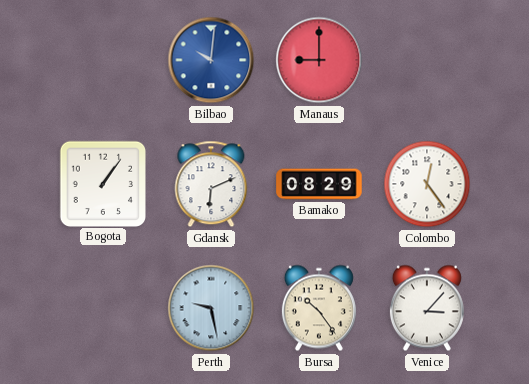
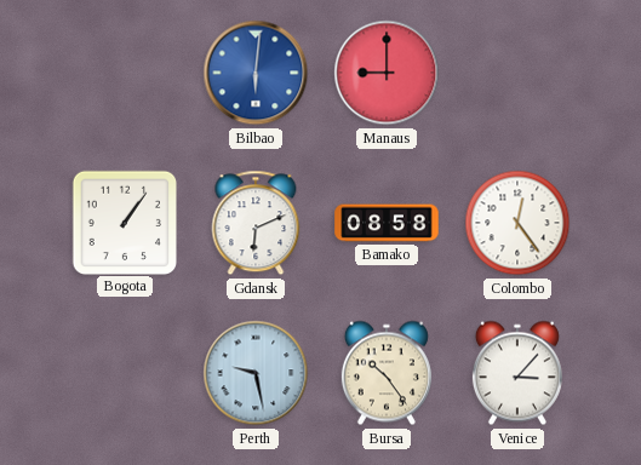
Bilbao: 10:01 -> 6:01 (256, 73)
Bamako: 08:29 -> 08:58 (387, 223)
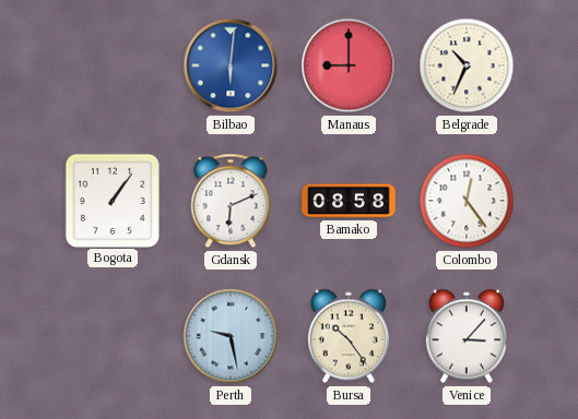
Belgrade: none -> 10:34 (467, 65)
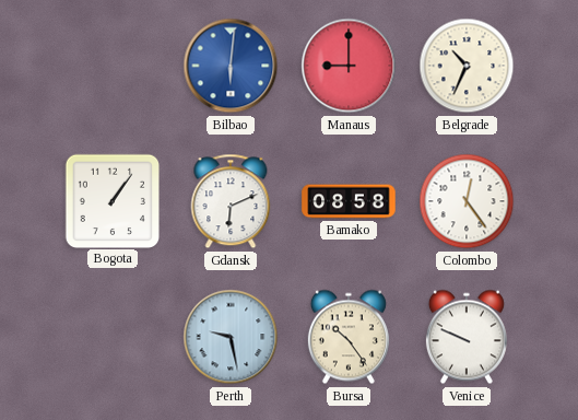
Venice: 3:07 -> 9:49 (467, 337)
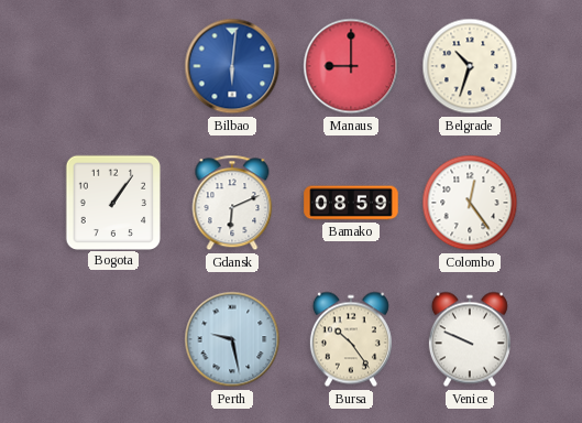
Belgrade: 10:34 -> 10:33 (470, 66)
Bamako: 08:58 -> 08:59 (351, 203)
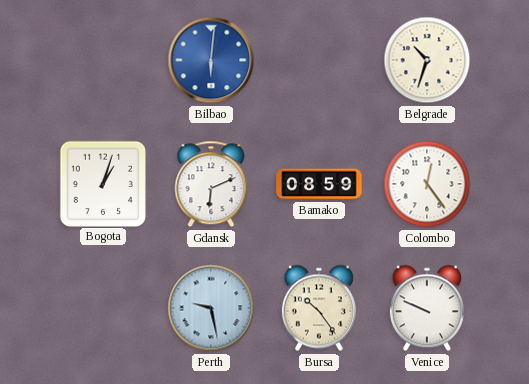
Manaus: 9:00 -> none (351, 66)
Bogota: 1:06 -> 1:03 (102, 183)
